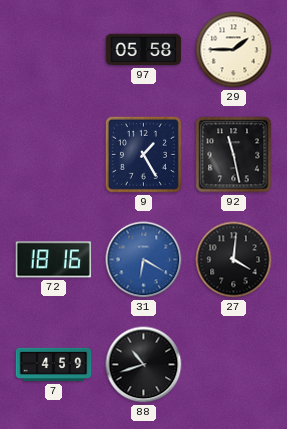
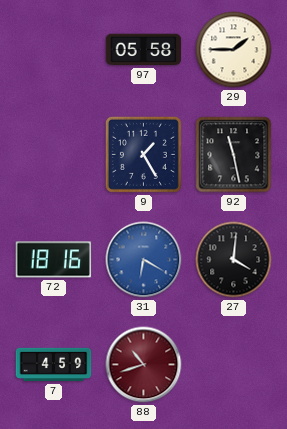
88 dial: black -> burgundy (144, 365)
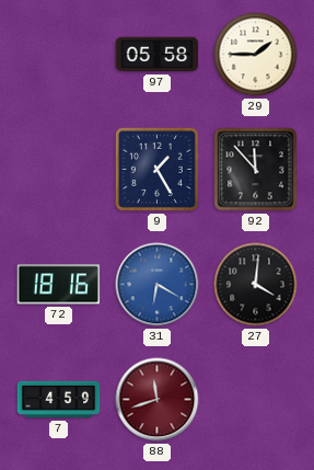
92: 11:28 -> 11:53 (256, 170)
88: 10:42 -> 11:42 (158, 400)
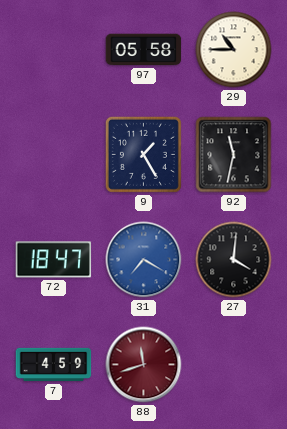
29: 1:45 -> 10:45 (234, 50)
92: 11:53 -> 11:32 (234, 155)
72: 18:16 -> 18:47 (54, 260)
31: 6:20 -> 7:20 (144, 260)
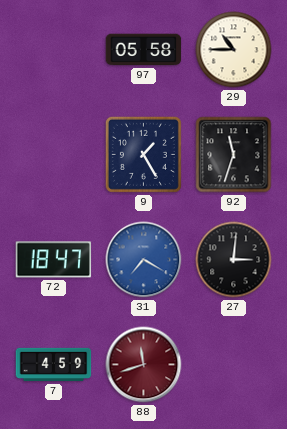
92: 11:32 -> 11:33 (234, 155)
27: 4:01 -> 3:01 (234, 260)
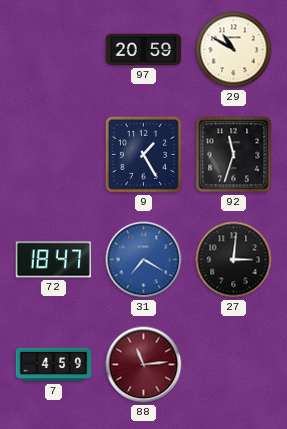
97: 05:58 -> 20:59 (144, 50)
29: 10:45 -> 10:50 (234, 50)
88: 11:42 -> 11:14 (144, 365)
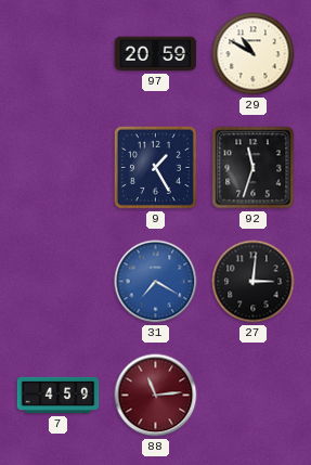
72: 18:47 -> none (54, 260)
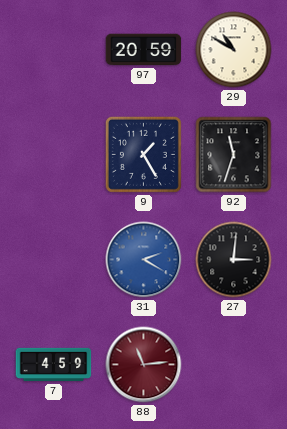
31: 7:20 -> 2:20 (144, 260)
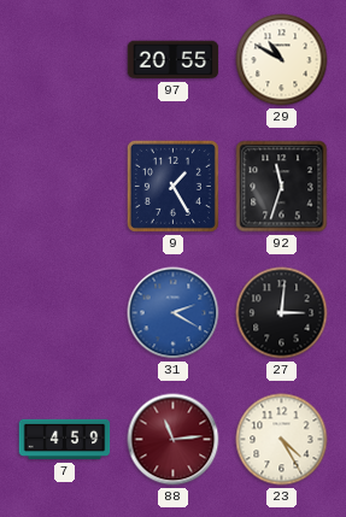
97: 20:59 -> 20:55 (174, 60)
23: none -> 4:25 (282, 440)
